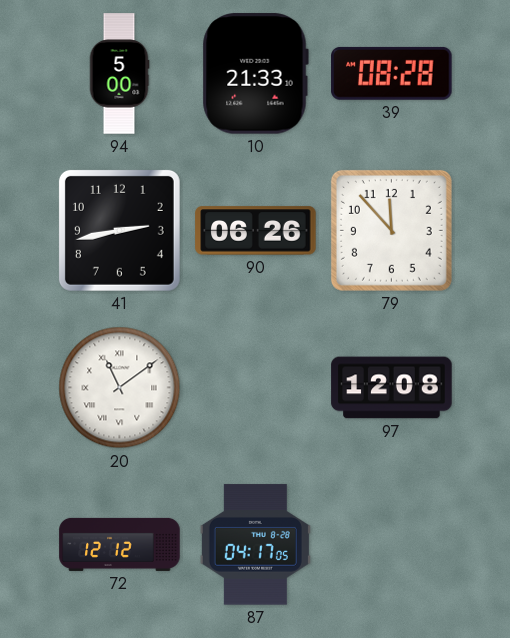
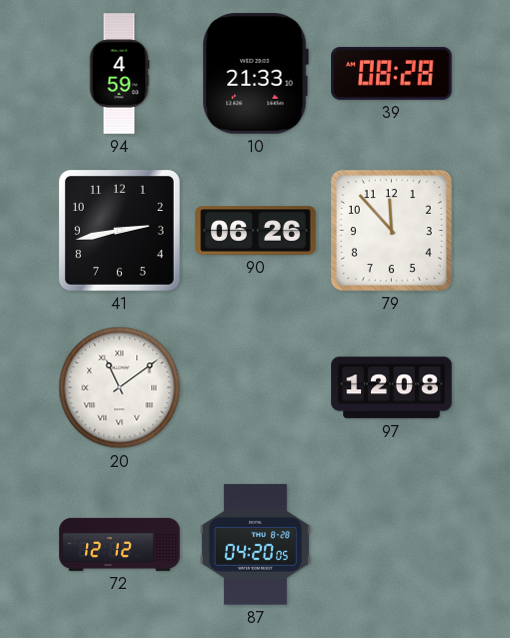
94: 5:00 -> 4:59 (119, 74)
87: 04:17 -> 04:20 (255, 545)
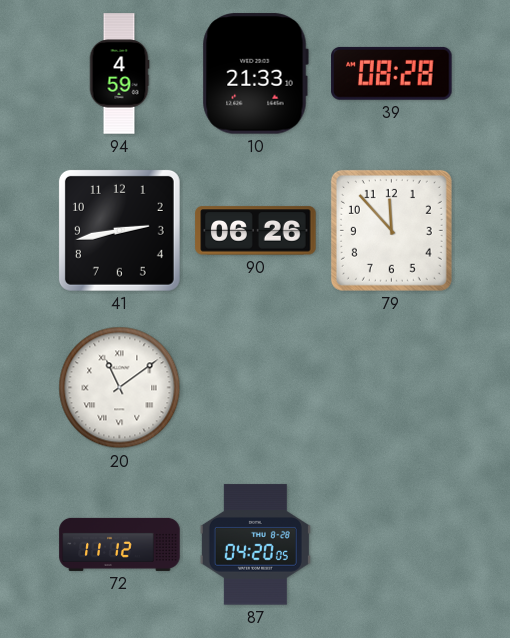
97: 12:08 -> none (392, 388)
72: 12:12 -> 11:12 (120, 544)
